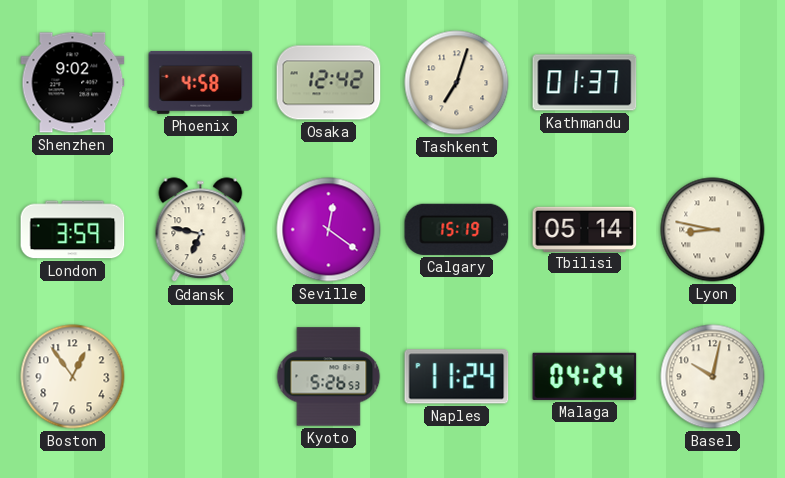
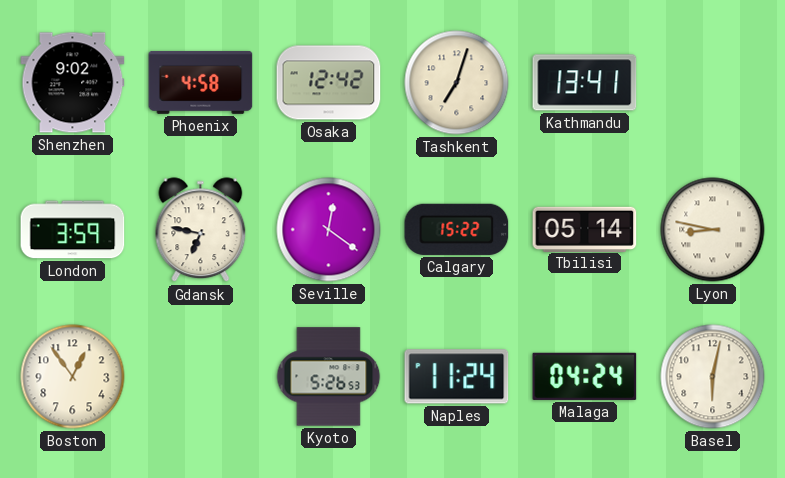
Kathmandu: 01:37 -> 13:41 (585, 83)
Calgary: 15:19 -> 15:22 (457, 229)
Basel: 10:02 -> 6:02 (713, 377)
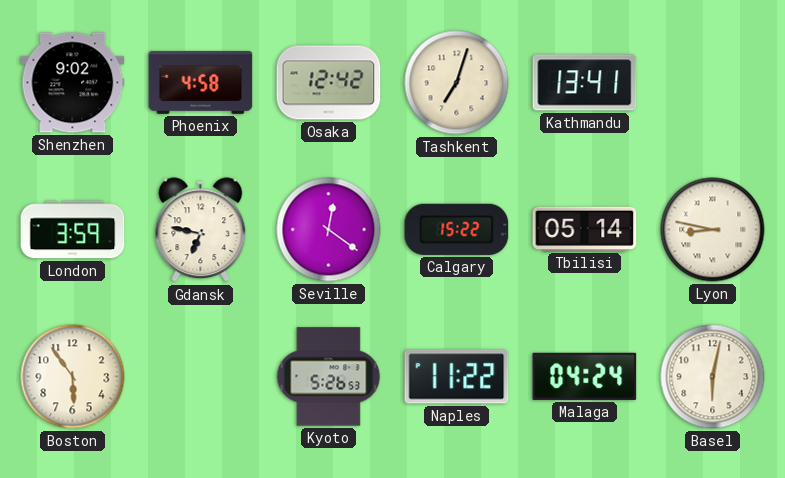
Boston: 12:54 -> 5:54 (73, 377)
Naples: 11:24 -> 11:22 (457, 377)
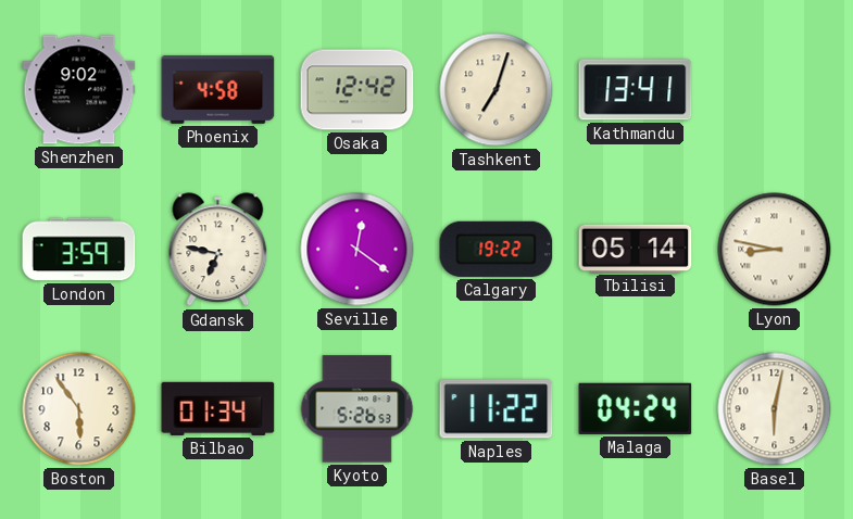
Calgary: 15:22 -> 19:22 (497, 249)
Bilbao: none -> 01:34 (218, 408)
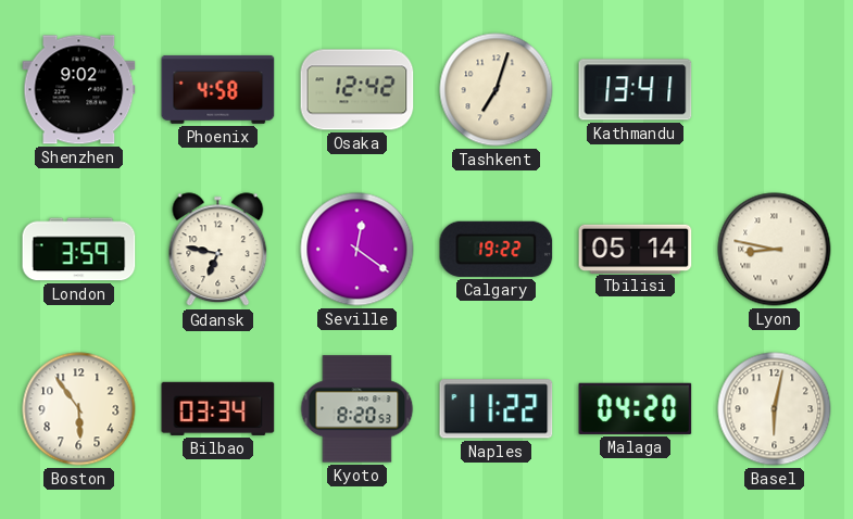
Bilbao: 01:34 -> 03:34 (218, 408)
Kyoto: 5:26 -> 8:20 (357, 409)
Malaga: 04:24 -> 04:20 (636, 408)
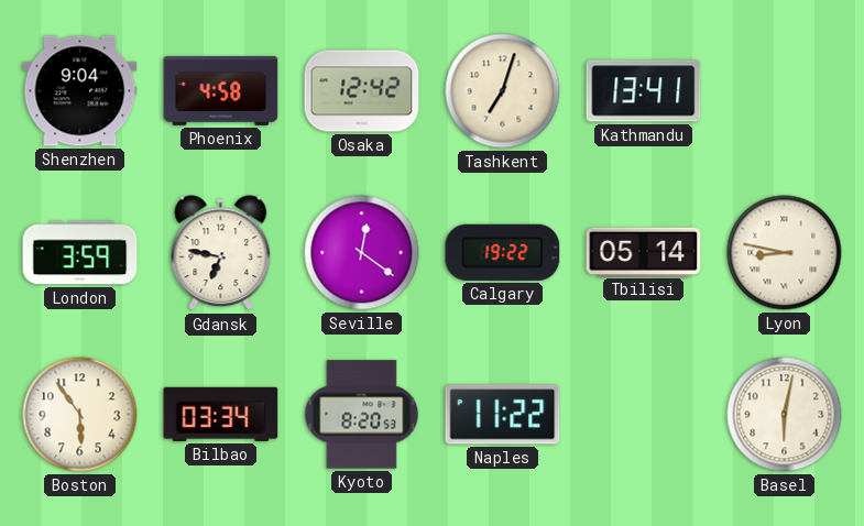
Shenzhen: 9:02 -> 9:04 (80, 91)
Malaga: 04:20 -> none (636, 408)
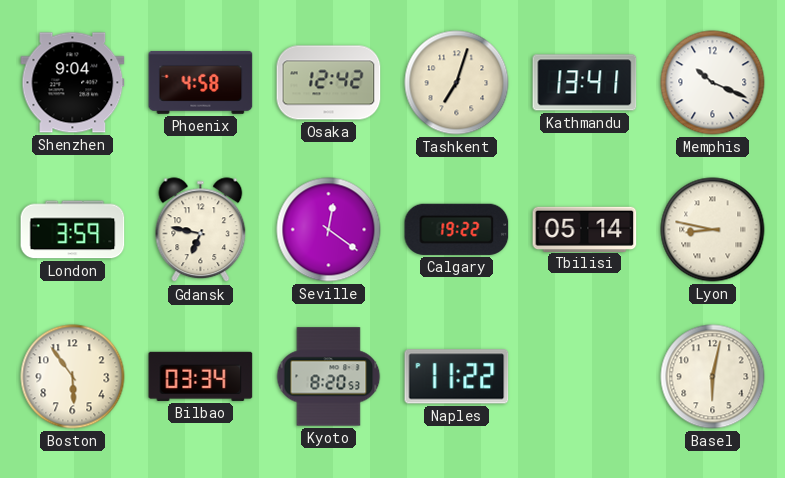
Memphis: none -> 10:19 (713, 83)
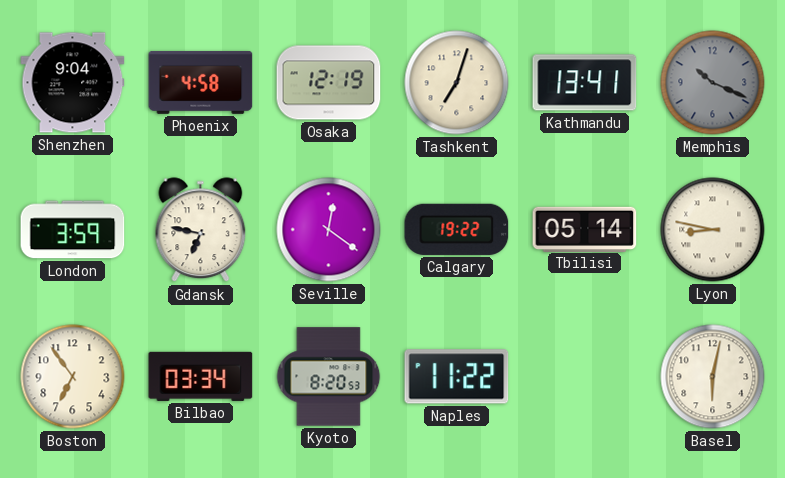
Osaka: 12:42 -> 12:19 (329, 83)
Memphis dial: white -> grey (713, 83)
Boston: 5:54 -> 6:54 (73, 377)
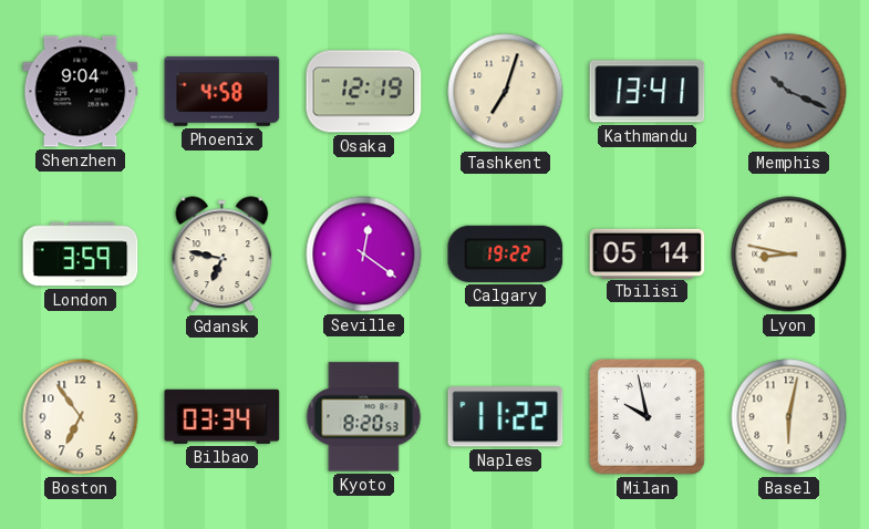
Milan: none -> 9:58 (646, 416)
